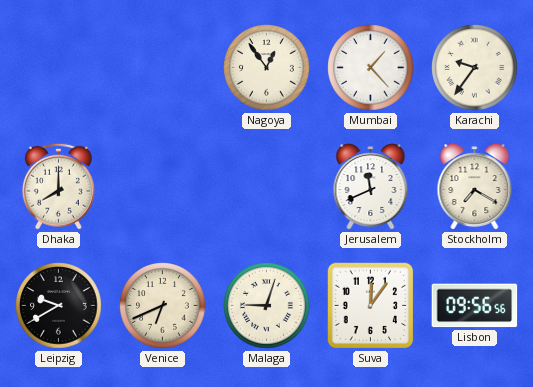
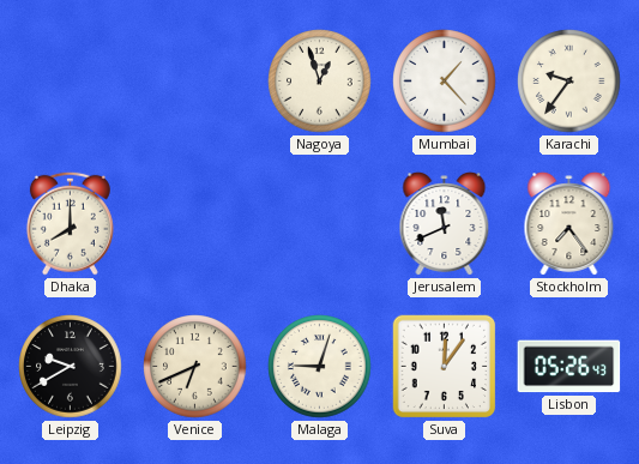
Nagoya: 12:54 -> 12:57 (320, 82)
Stockholm: 7:20 -> 7:24 (569, 224)
Lisbon: 09:56 -> 05:26 (569, 367)
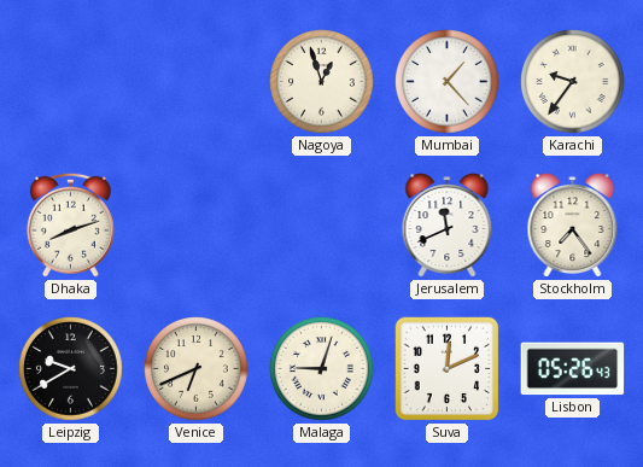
Dhaka: 8:00 -> 8:12 (70, 224)
Suva: 12:06 -> 12:11 (448, 369)
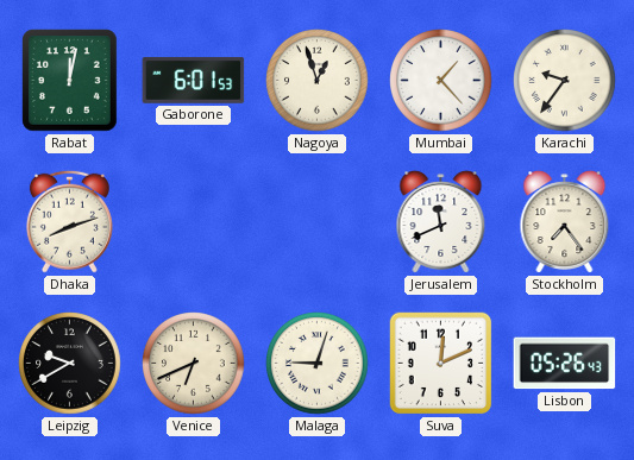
Rabat: none -> 12:02 (70, 81)
Gaborone: none -> 6:01 (194, 80)
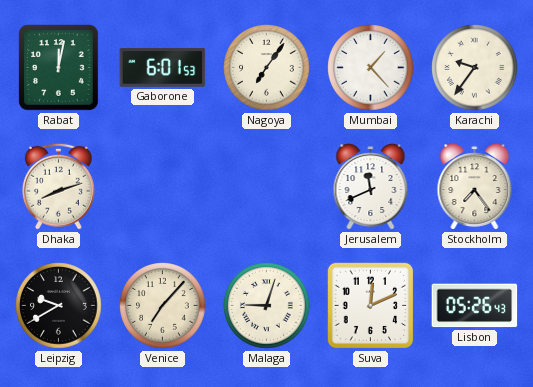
Nagoya: 12:57 -> 7:06 (267, 68)
Venice: 6:41 -> 7:07 (163, 306)
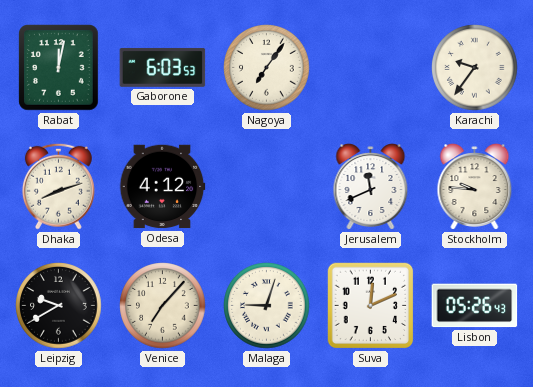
Gaborone: 6:01 -> 6:03 (163, 67)
Mumbai: 1:23 -> none (371, 68)
Odesa: none -> 4:12 (162, 187)
Stockholm: 7:24 -> 9:46 (475, 187)
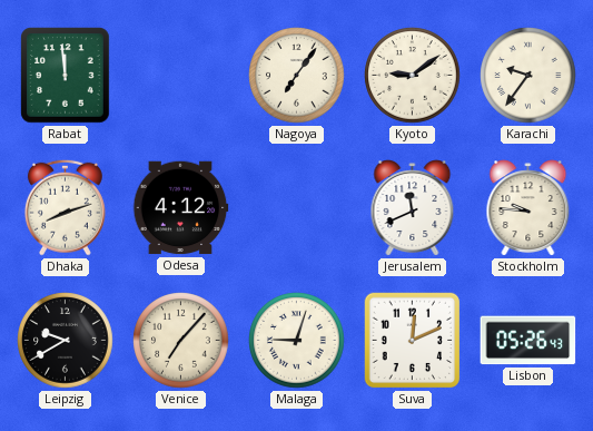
Rabat: 12:02 -> 11:59 (66, 76)
Gaborone: 6:03 -> none (163, 67)
Kyoto: none -> 9:09 (413, 76)
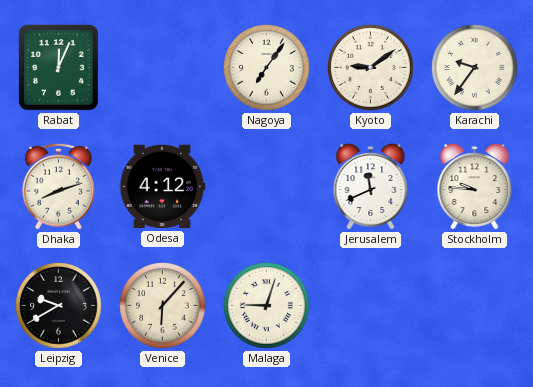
Rabat: 11:59 -> 12:04 (59, 68)
Venice: 7:07 -> 6:07 (163, 306)
Suva: 12:11 -> none (413, 341)
Lisbon: 05:26 -> none (528, 341)
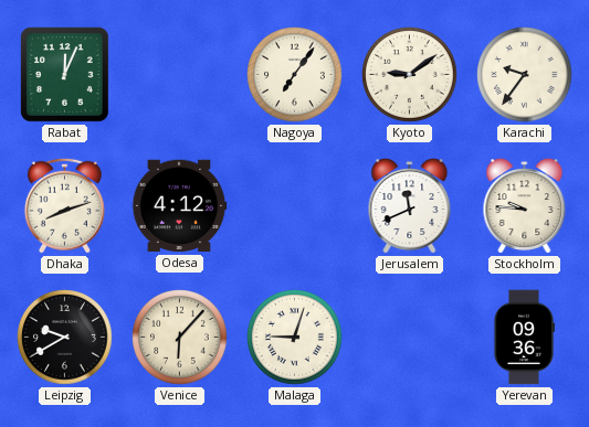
Yerevan: none -> 09:36 (524, 338)
